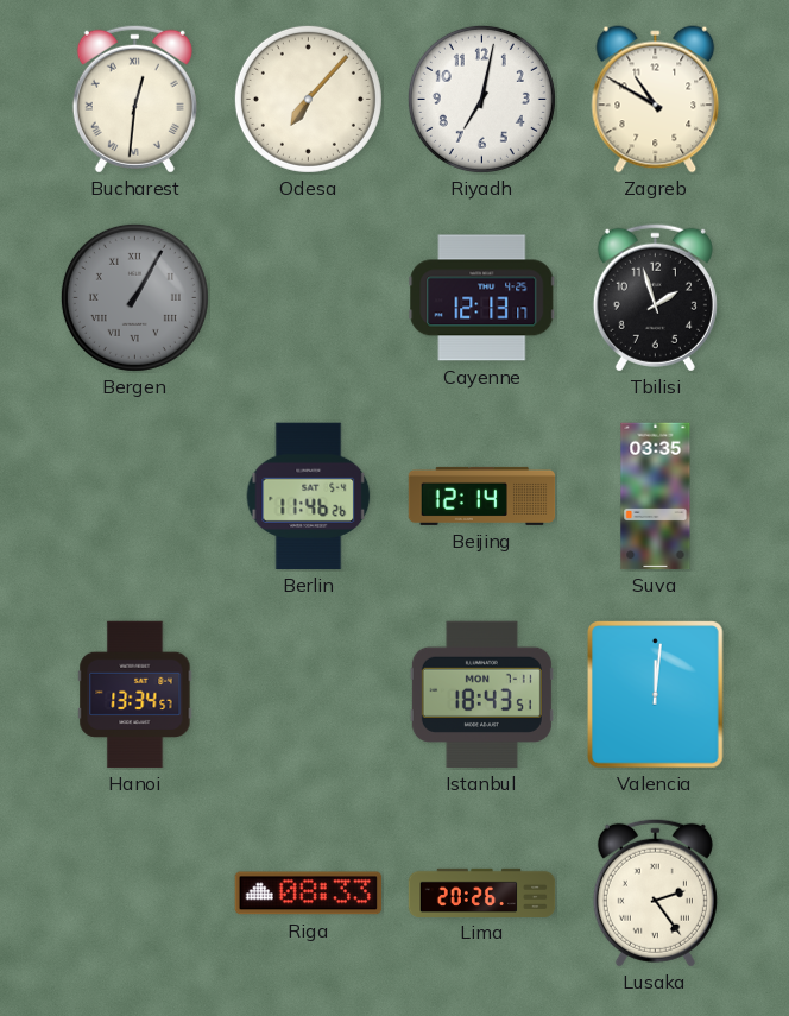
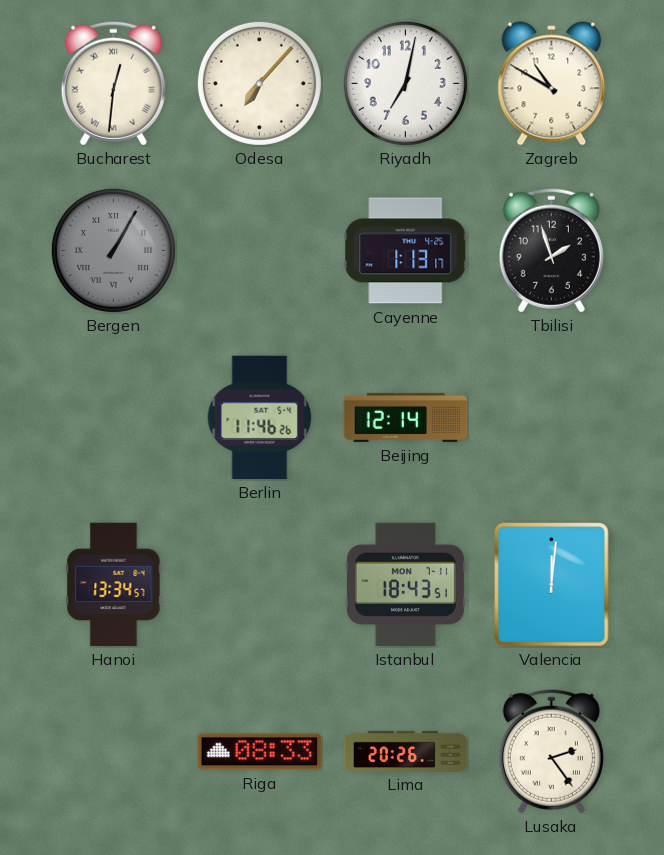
Cayenne: 12:13 -> 1:13 (406, 251)
Suva: 03:35 -> none (656, 497)
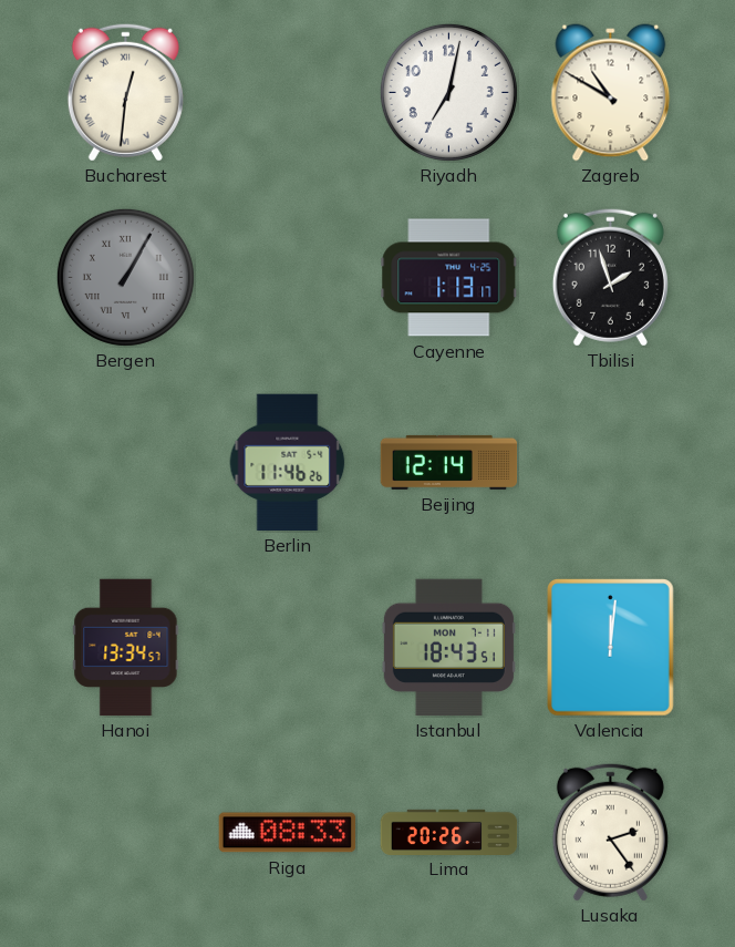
Odesa: 7:07 -> none (259, 83)
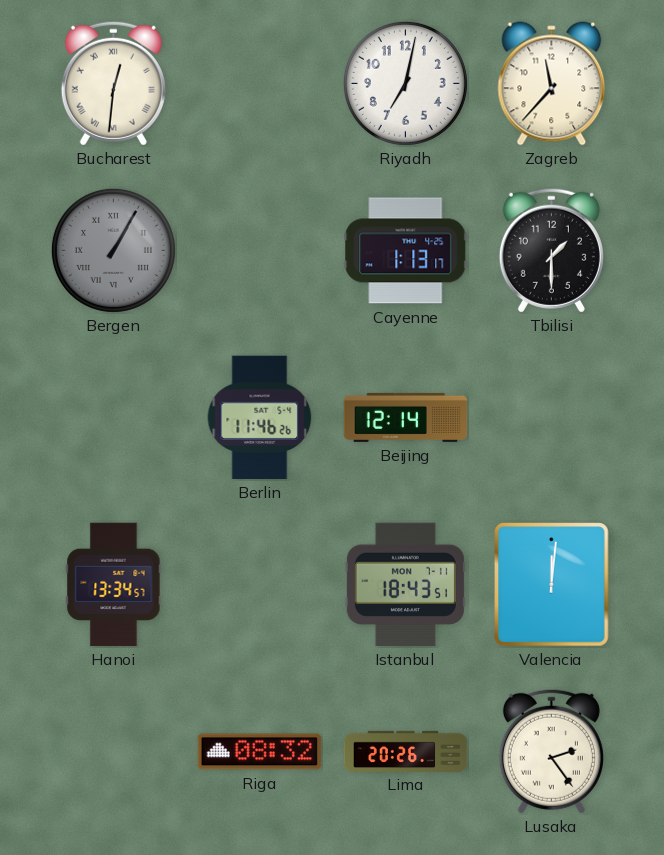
Zagreb: 10:50 -> 11:37 (552, 84)
Tbilisi: 1:57 -> 1:30 (551, 250)
Riga: 08:33 -> 08:32 (260, 752)
